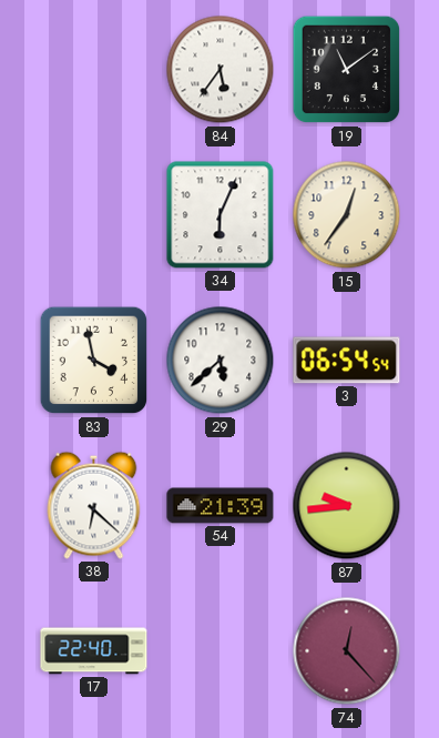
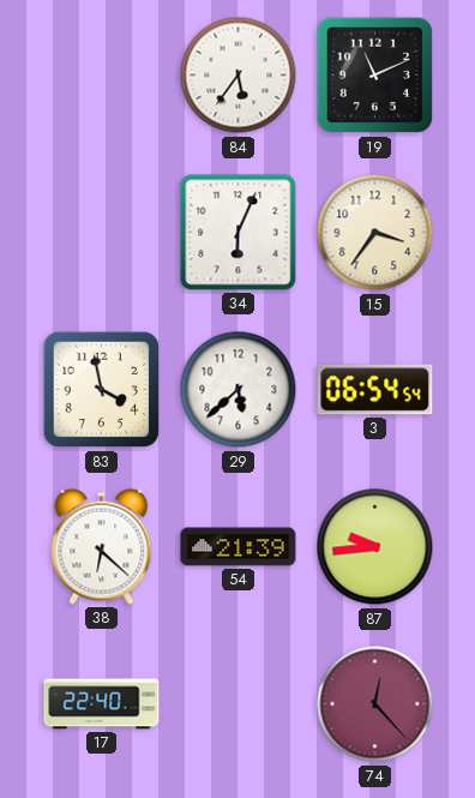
19: 11:09 -> 11:11 (375, 76)
15: 12:36 -> 3:36 (375, 233)
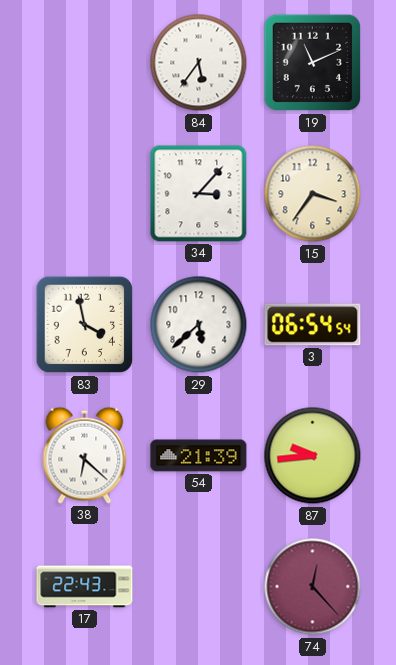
34: 6:04 -> 3:07 (199, 194)
17: 22:40 -> 22:43 (85, 587)
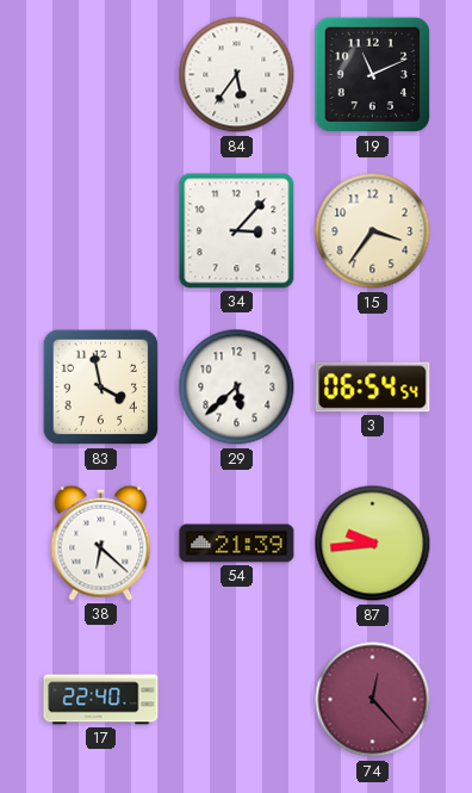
17: 22:43 -> 22:40 (101, 700)
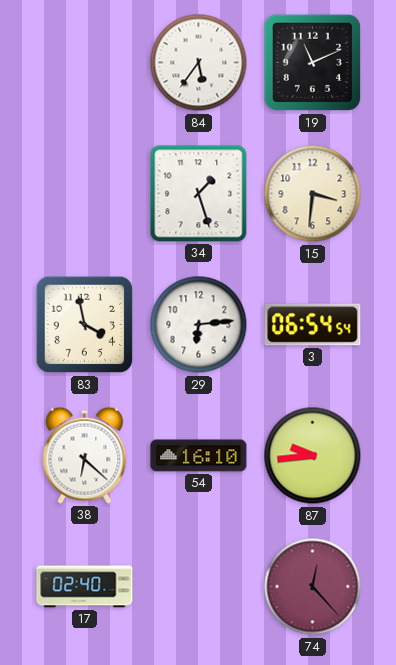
34: 3:07 -> 1:27 (199, 194)
15: 3:36 -> 3:31 (313, 194)
29: 5:38 -> 6:14 (199, 325)
54: 21:39 -> 16:10 (199, 456)
17: 22:40 -> 02:40 (85, 587)
